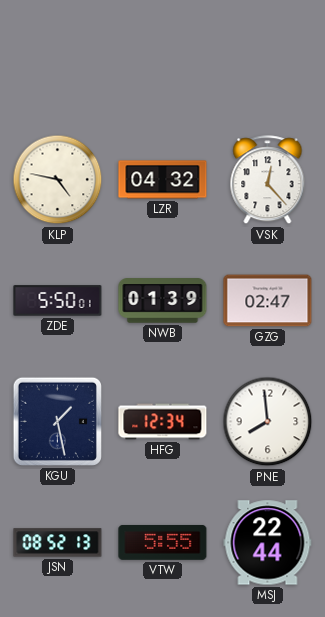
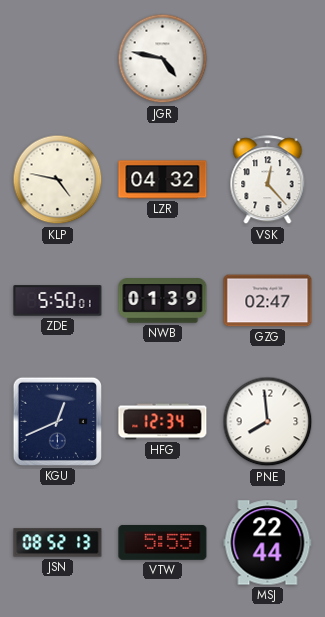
JGR: none -> 4:47 (163, 59)
KGU: 1:28 -> 12:41 (57, 421)
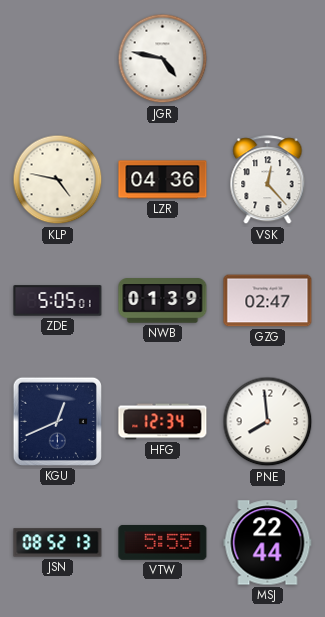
LZR: 04:32 -> 04:36 (163, 180)
ZDE: 5:50 -> 5:05 (58, 301)
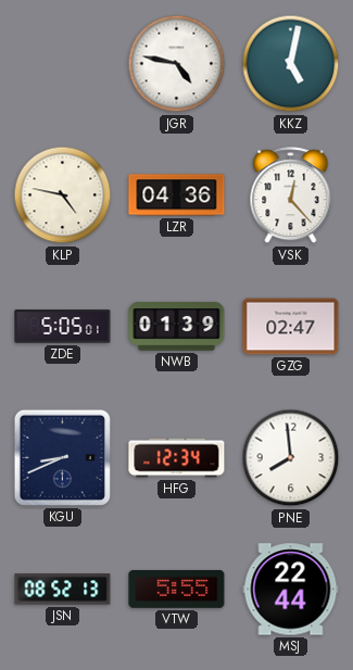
KKZ: none -> 5:02 (291, 64)
KGU: 12:41 -> 8:41 (62, 457)
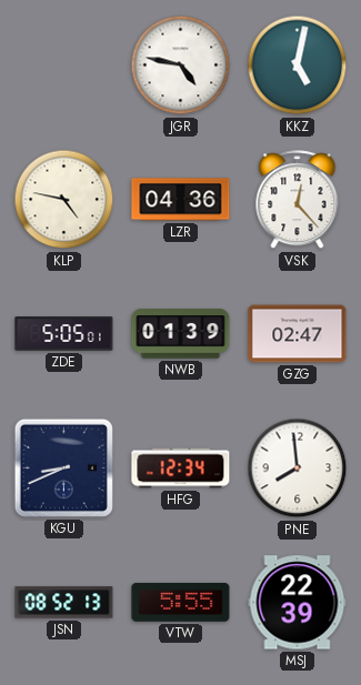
MSJ: 22:44 -> 22:39 (298, 603)
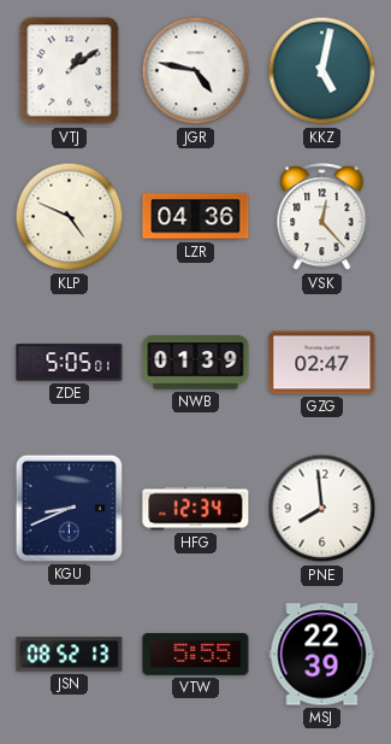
VTJ: none -> 1:09 (70, 71)
KLP: 4:47 -> 4:49 (70, 217)
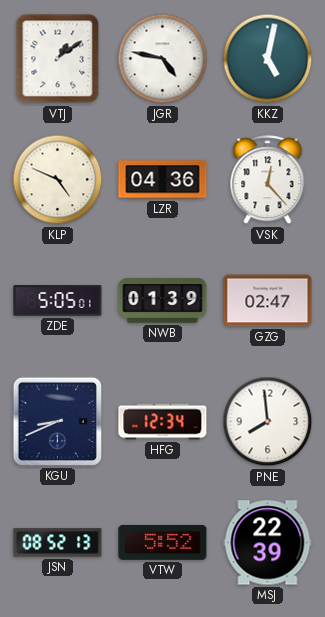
VTW: 5:55 -> 5:52 (163, 542)
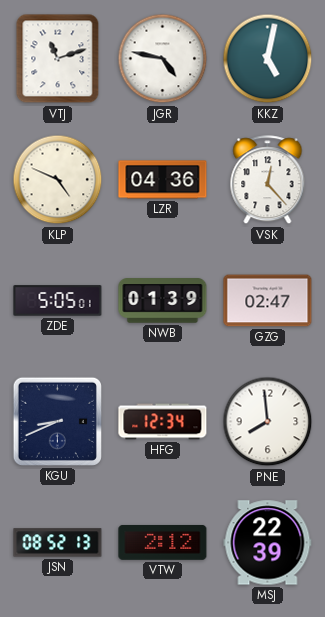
VTJ: 1:09 -> 11:12 (58, 59)
VTW: 5:52 -> 2:12 (163, 542)
